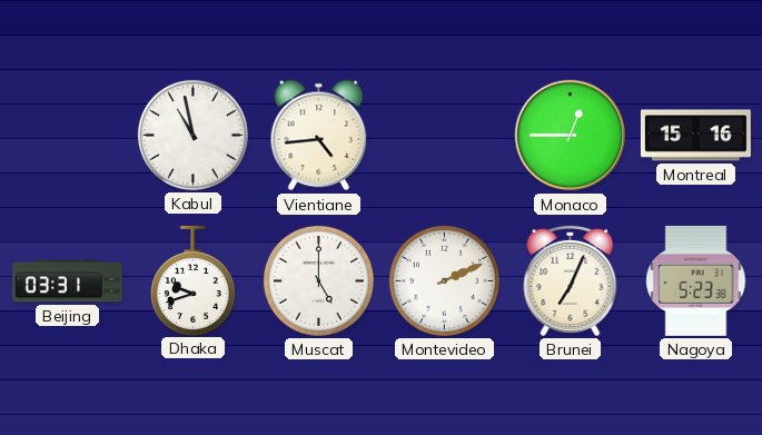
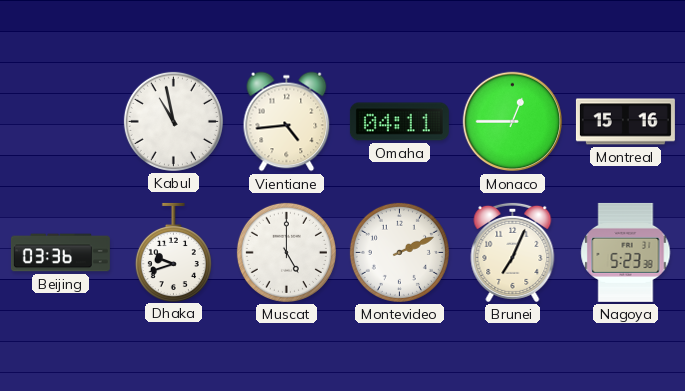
Omaha: none -> 04:11 (399, 122)
Beijing: 03:31 -> 03:36 (60, 253)
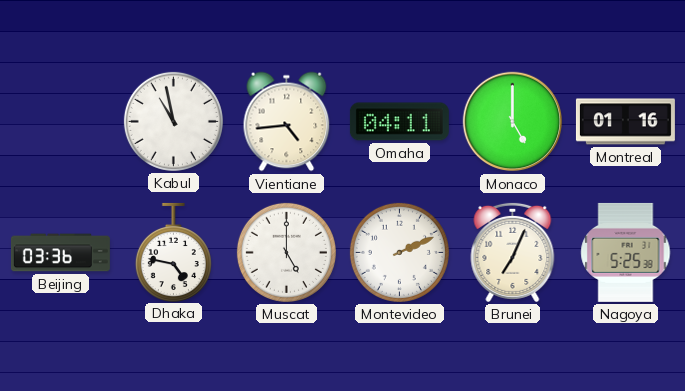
Monaco: 12:45 -> 5:00 (513, 122)
Montreal: 15:16 -> 01:16 (625, 122)
Dhaka: 9:42 -> 4:47 (173, 252)
Nagoya: 5:23 -> 5:25 (626, 252)
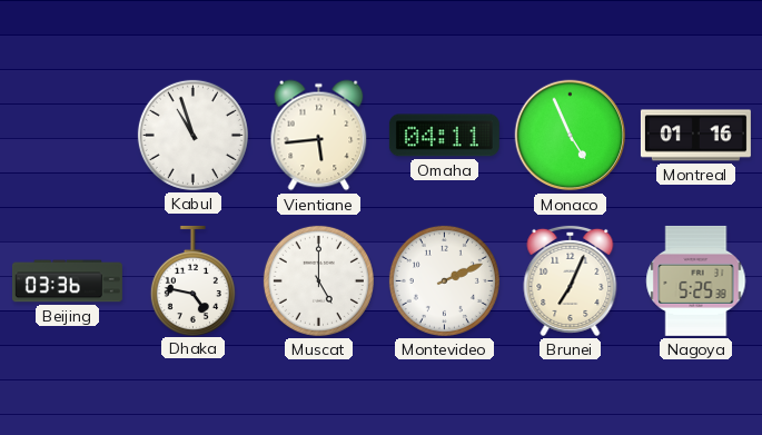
Kabul: 10:58 -> 10:57 (192, 135)
Vientiane: 4:44 -> 5:44 (319, 136)
Monaco: 5:00 -> 4:56 (571, 136)
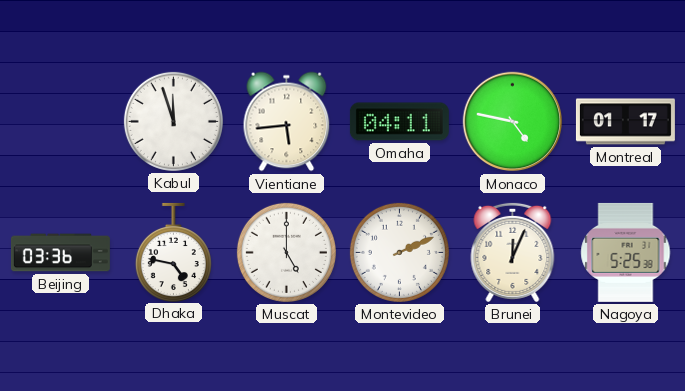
Kabul: 10:57 -> 11:57 (173, 121)
Monaco: 4:56 -> 4:47 (513, 122)
Montreal: 01:16 -> 01:17 (625, 122)
Brunei: 7:04 -> 12:04 (513, 252)
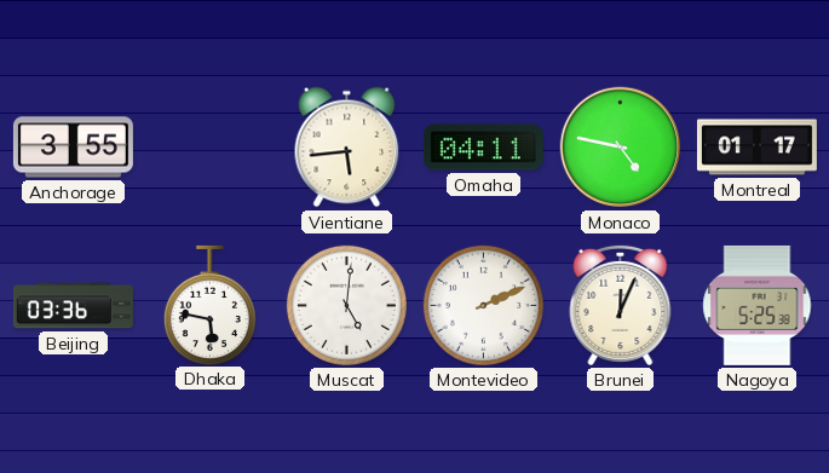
Anchorage: none -> 3:55 (73, 148)
Kabul: 11:57 -> none (173, 121)
Dhaka: 4:47 -> 5:47 (209, 305)
Muscat: 5:00 -> 5:01 (346, 305)
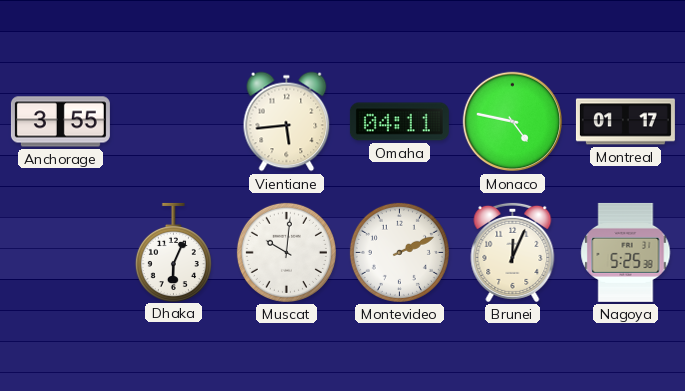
Beijing: 03:36 -> none (73, 306)
Dhaka: 5:47 -> 6:04 (173, 252)
Muscat: 5:01 -> 10:01 (286, 252)
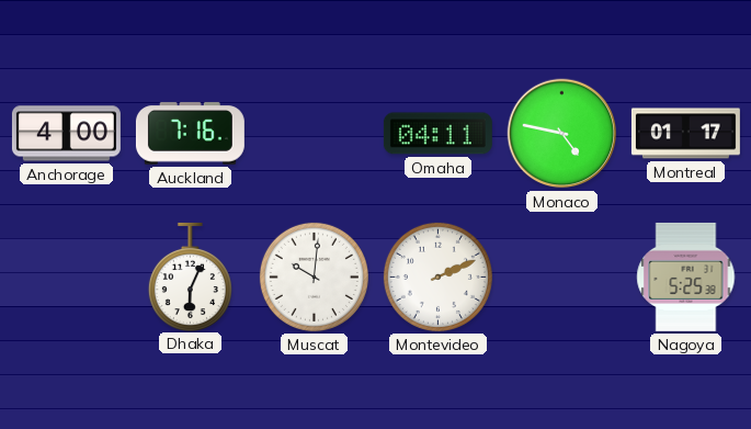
Anchorage: 3:55 -> 4:00 (66, 134)
Auckland: none -> 7:16 (190, 134)
Vientiane: 5:44 -> none (287, 122)
Brunei: 12:04 -> none (513, 252)
